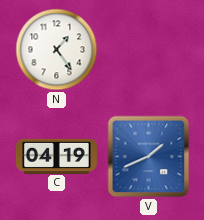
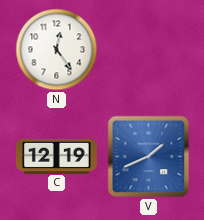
N: 1:24 -> 12:24 (57, 50)
C: 04:19 -> 12:19 (56, 156)
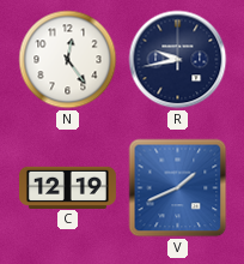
R: none -> 9:43 (178, 60)
